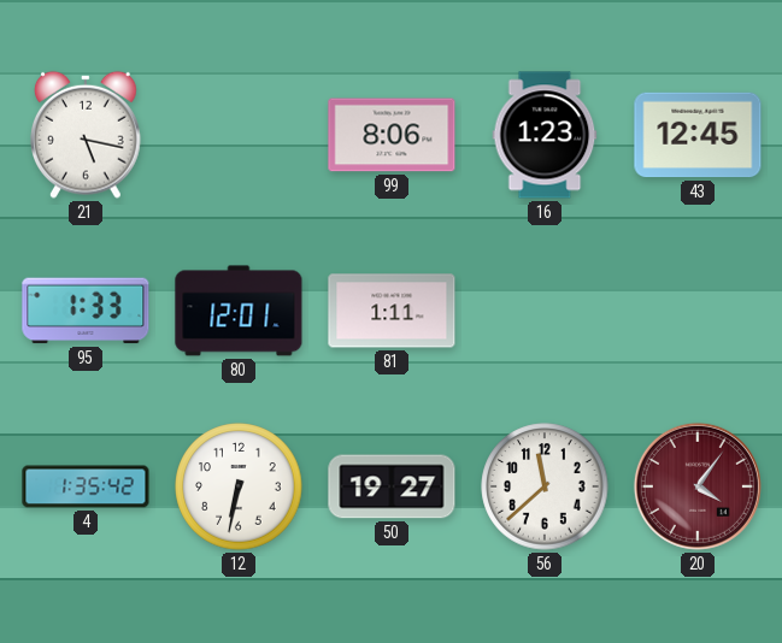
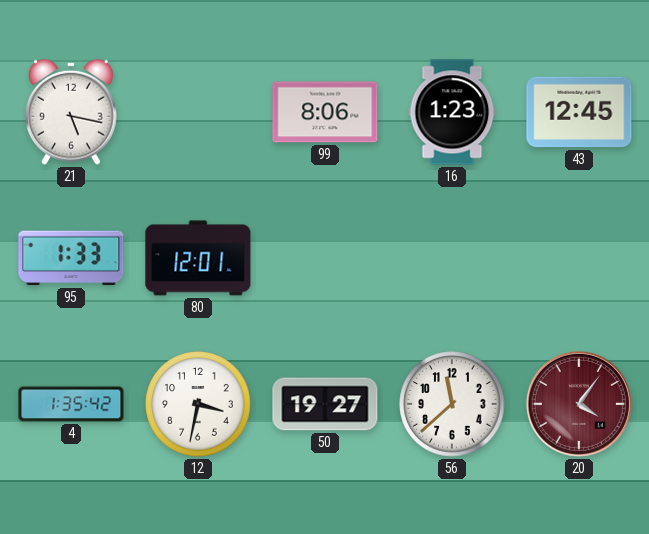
81: 1:11 -> none (392, 311)
12: 6:32 -> 3:32 (198, 404)
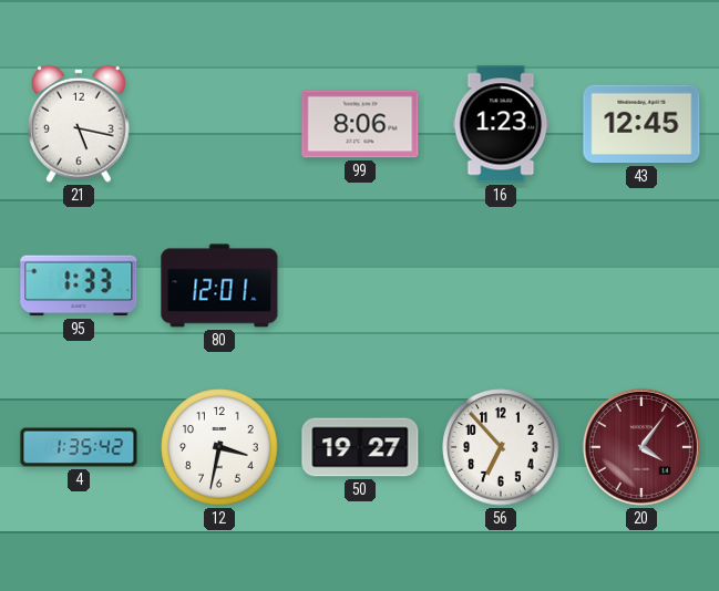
56: 11:38 -> 6:53 (501, 447)
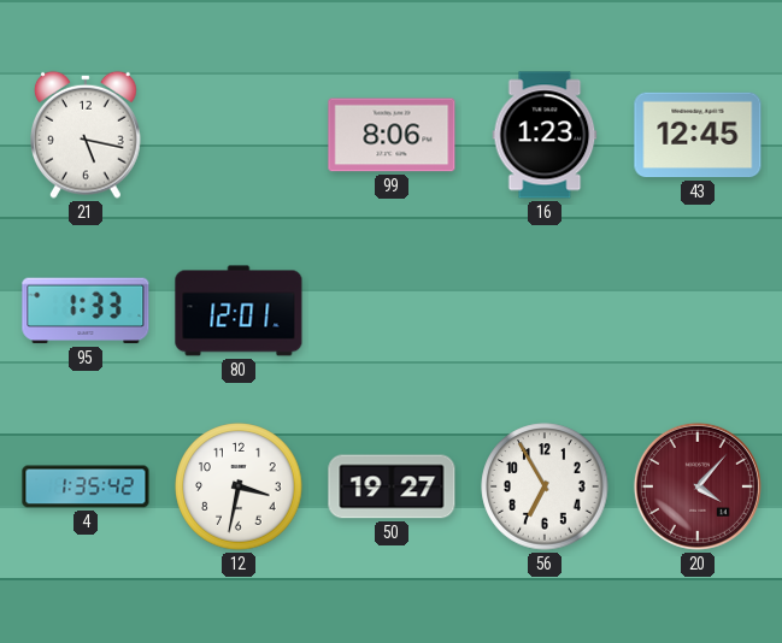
56: 6:53 -> 6:55 (545, 486)
20: 4:06 -> 4:07 (698, 486)
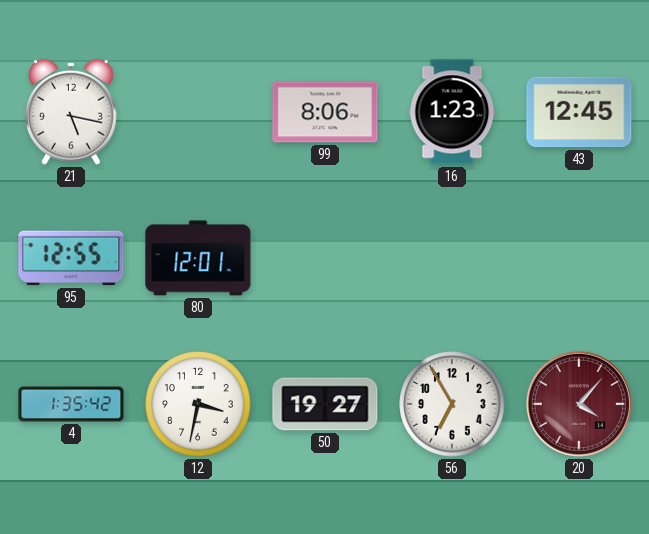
95: 1:33 -> 12:55 (71, 258)
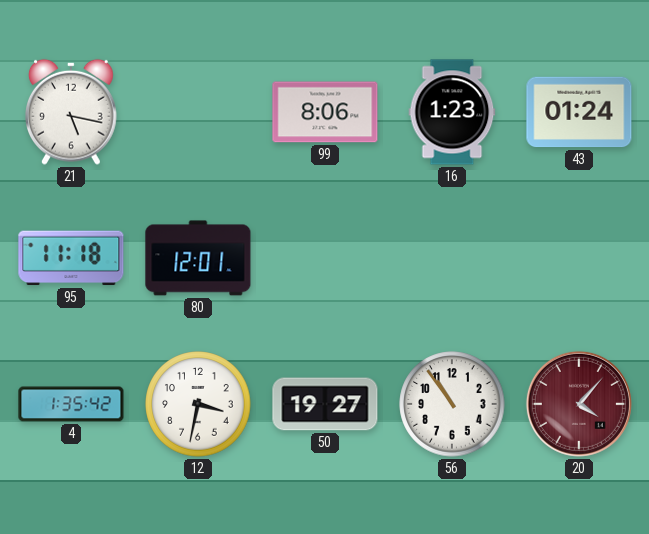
43: 12:45 -> 01:24 (579, 112)
95: 12:55 -> 11:18 (71, 258)
56: 6:55 -> 10:54 (452, 404)
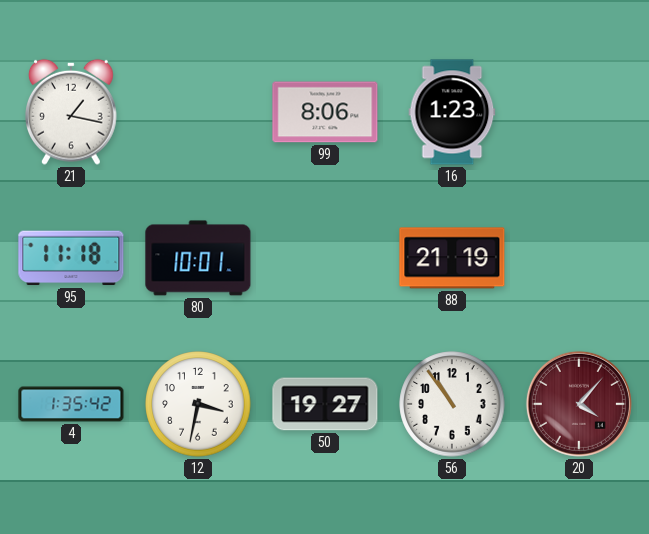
21: 5:17 -> 1:17 (72, 112)
43: 01:24 -> none (579, 112)
80: 12:01 -> 10:01 (198, 258)
88: none -> 21:19 (452, 258)
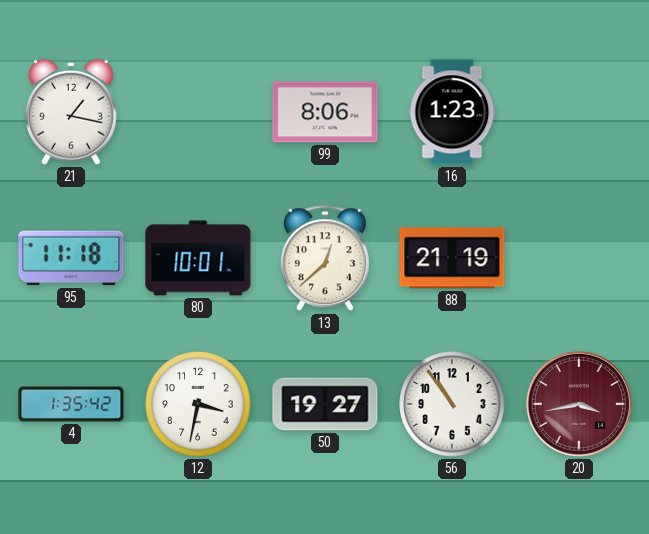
13: none -> 12:38 (325, 259)
20: 4:07 -> 3:43 (579, 404)
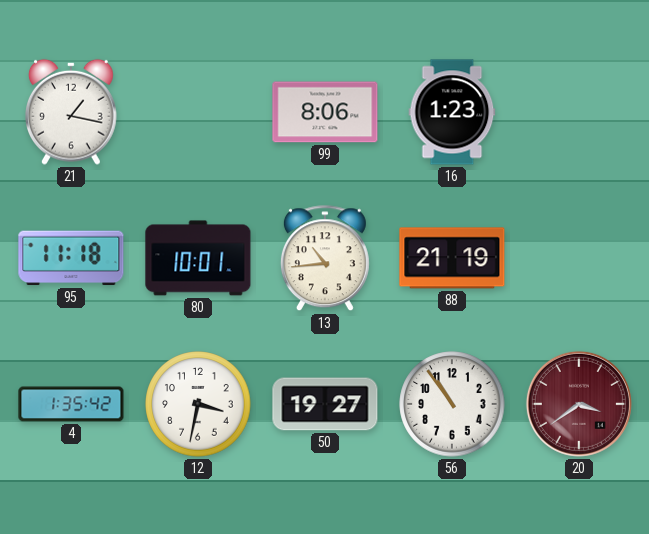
13: 12:38 -> 10:44 (325, 259)
20: 3:43 -> 3:39 (579, 404)
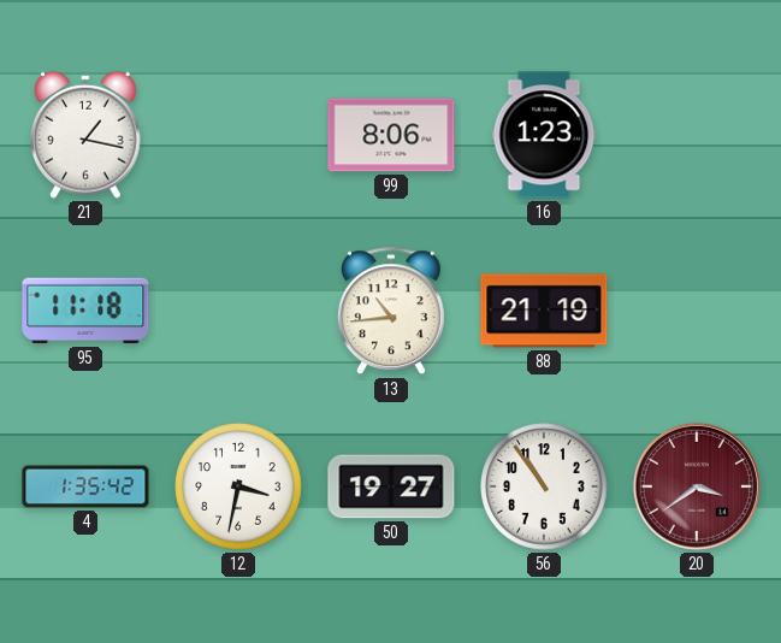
80: 10:01 -> none (198, 258)
